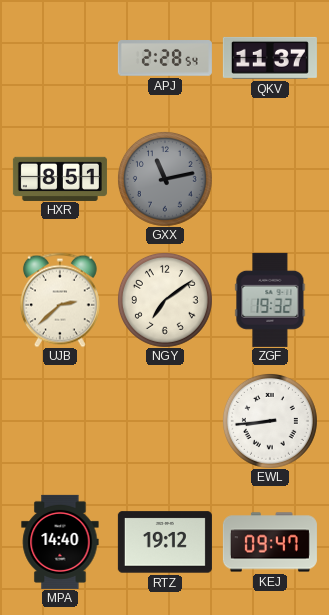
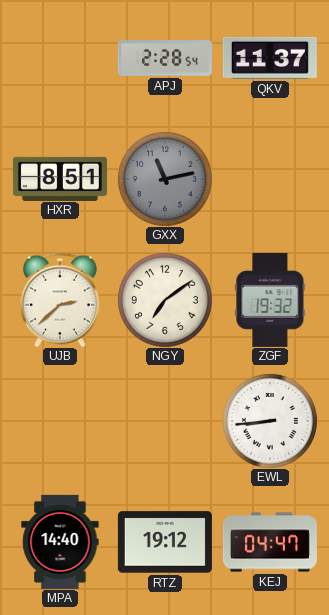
KEJ: 09:47 -> 04:47 (270, 542)
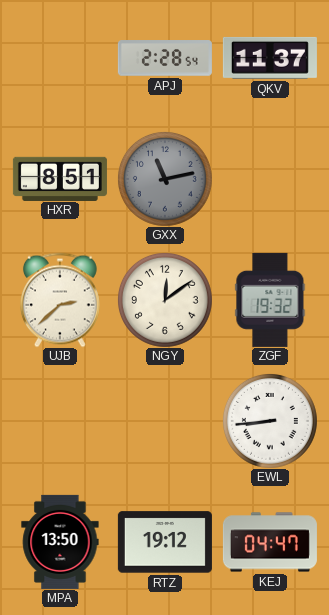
NGY: 7:09 -> 12:09 (165, 300)
MPA: 14:40 -> 13:50 (60, 542)
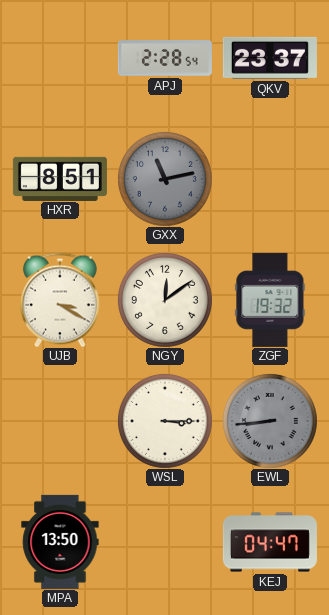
QKV: 11:37 -> 23:37 (270, 58)
UJB: 2:38 -> 3:20 (60, 300)
WSL: none -> 3:15 (165, 421)
EWL dial: white -> grey (270, 421)
RTZ: 19:12 -> none (165, 542)
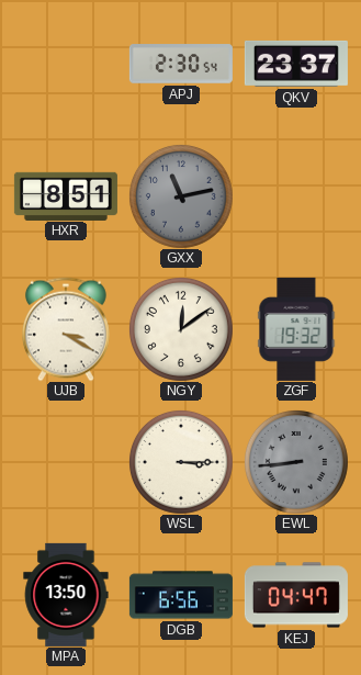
APJ: 2:28 -> 2:30 (181, 64)
DGB: none -> 6:56 (181, 595)
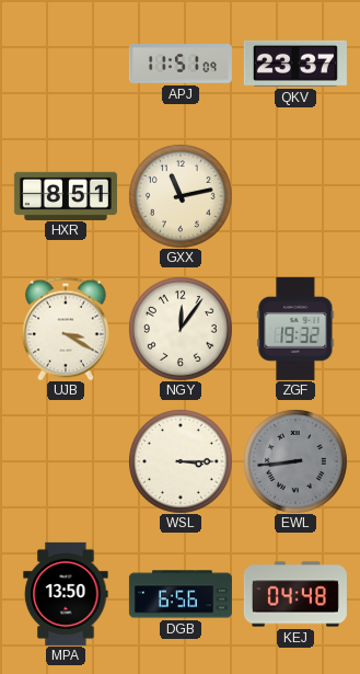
APJ: 2:30 -> 11:51 (181, 64)
GXX dial: grey -> cream (181, 196)
NGY: 12:09 -> 12:06 (181, 329)
KEJ: 04:47 -> 04:48 (295, 594)
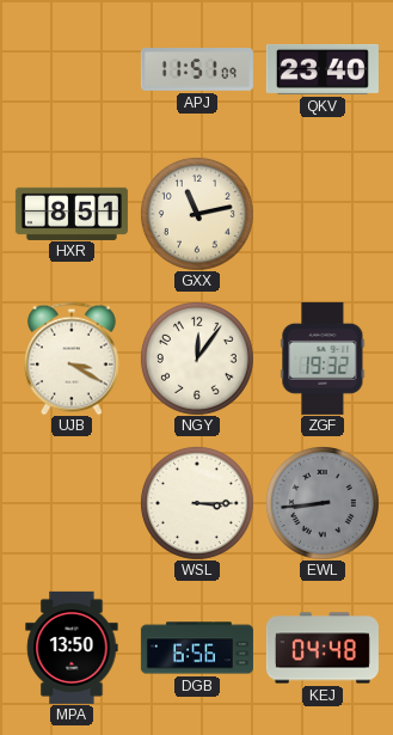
QKV: 23:37 -> 23:40 (323, 69)
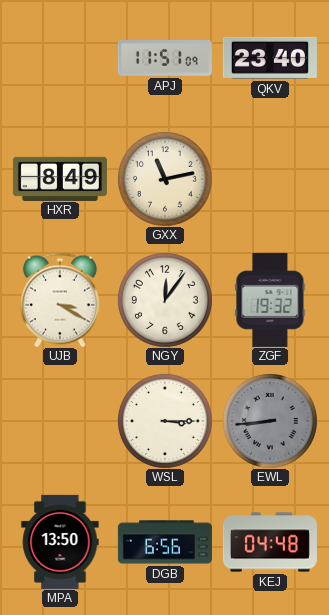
HXR: 8:51 -> 8:49 (60, 178)
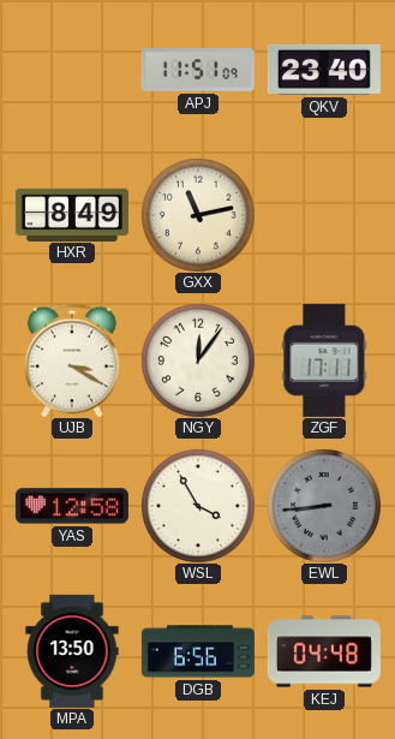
ZGF: 19:32 -> 17:11 (324, 360)
YAS: none -> 12:58 (72, 506)
WSL: 3:15 -> 3:55 (198, 506)
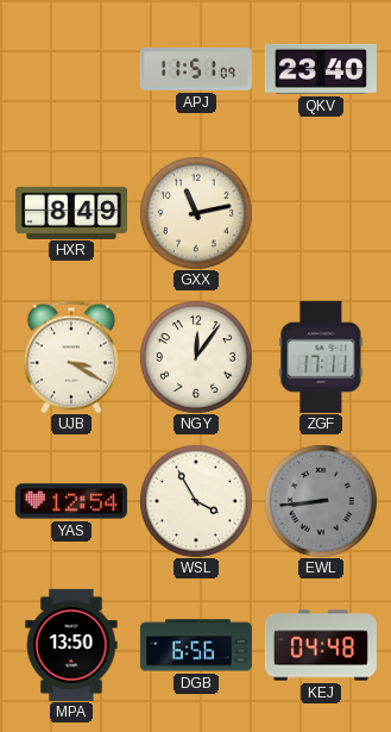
YAS: 12:58 -> 12:54 (71, 501)
